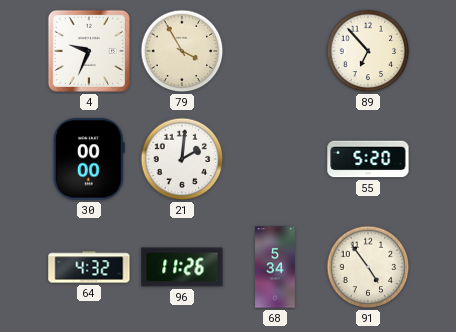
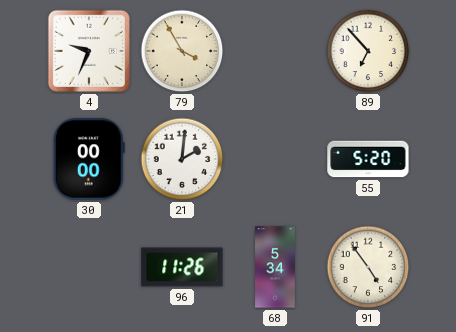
64: 4:32 -> none (89, 267)
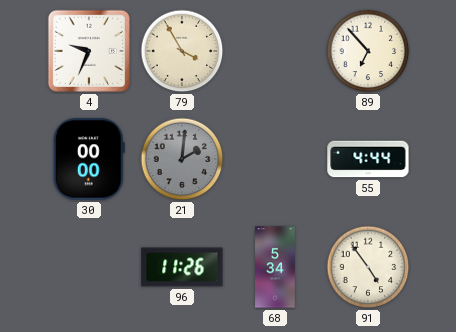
21 dial: white -> grey (182, 159)
55: 5:20 -> 4:44 (368, 159)
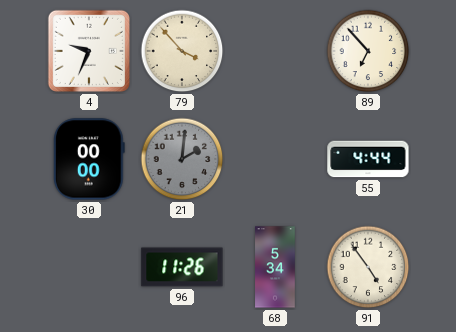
79: 3:55 -> 3:53 (182, 51)
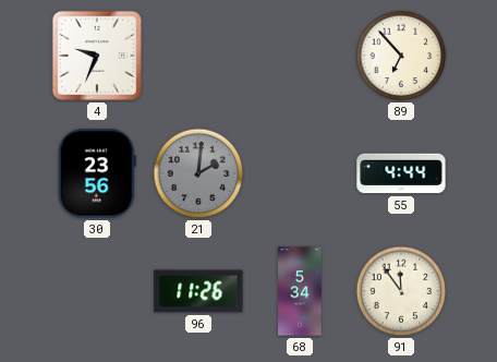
79: 3:53 -> none (182, 51)
30: 00:00 -> 23:56 (97, 173)
91: 4:54 -> 11:54 (401, 291)
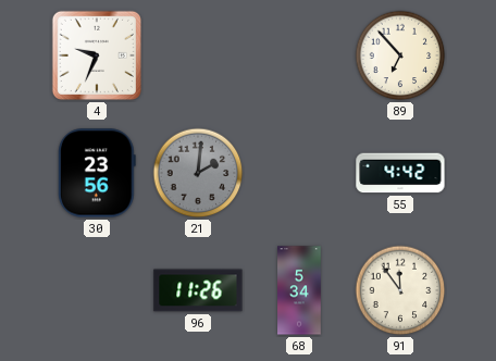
55: 4:44 -> 4:42 (400, 173)
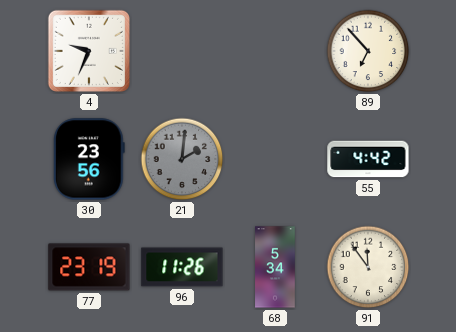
77: none -> 23:19 (89, 267)
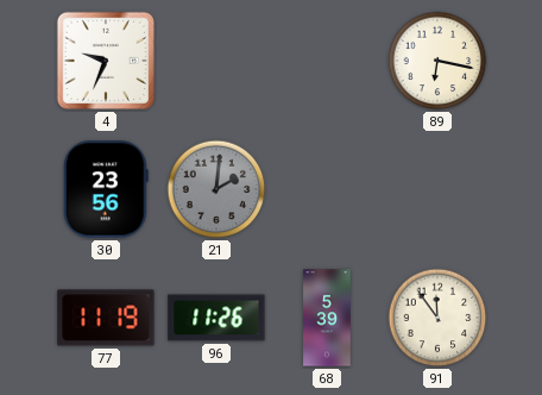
89: 6:53 -> 6:17 (437, 61)
55: 4:42 -> none (368, 159)
77: 23:19 -> 11:19 (106, 318)
68: 5:34 -> 5:39 (327, 318)
